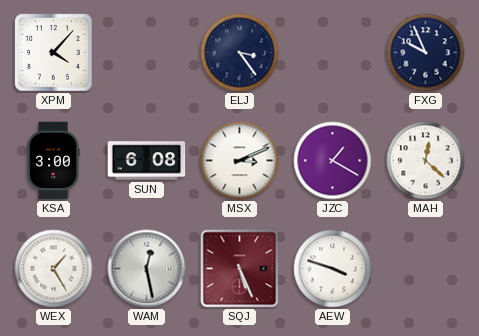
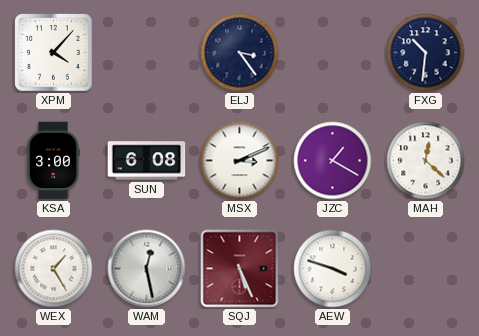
FXG: 9:56 -> 10:31 (426, 53)
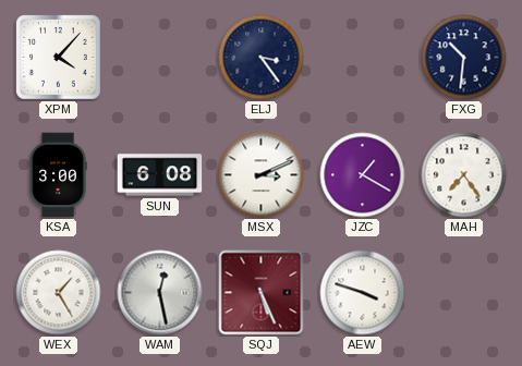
MAH: 12:22 -> 7:24 (464, 175)
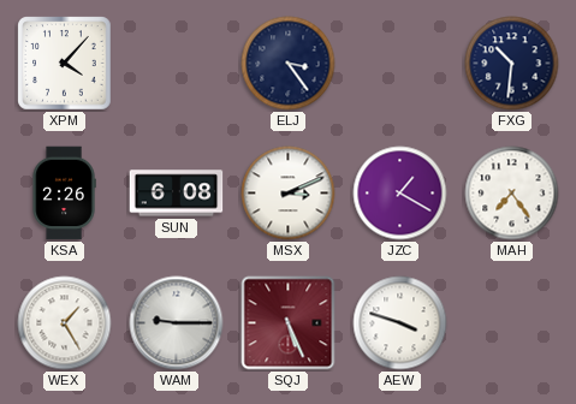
KSA: 3:00 -> 2:26 (64, 194)
WAM: 12:28 -> 9:15 (177, 323)
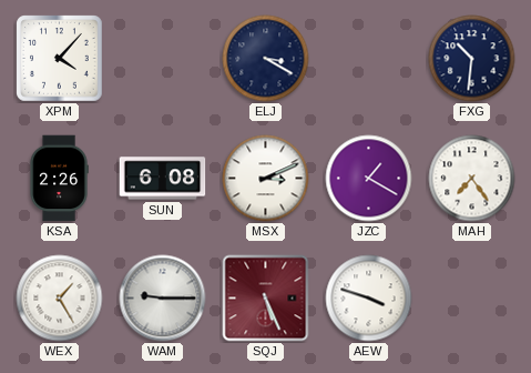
ELJ: 3:24 -> 3:20 (266, 59)
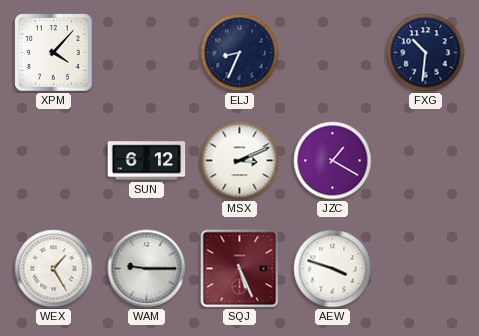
ELJ: 3:20 -> 8:34 (240, 53)
KSA: 2:26 -> none (59, 179)
SUN: 6:08 -> 6:12 (147, 161)
MAH: 7:24 -> none (472, 179)
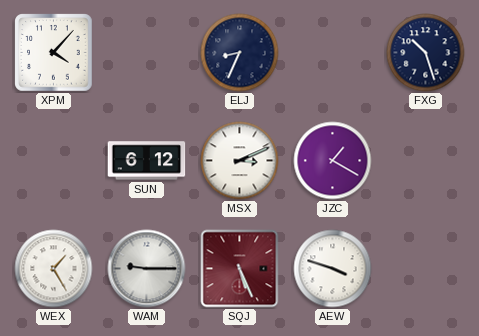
FXG: 10:31 -> 10:27 (426, 53)
